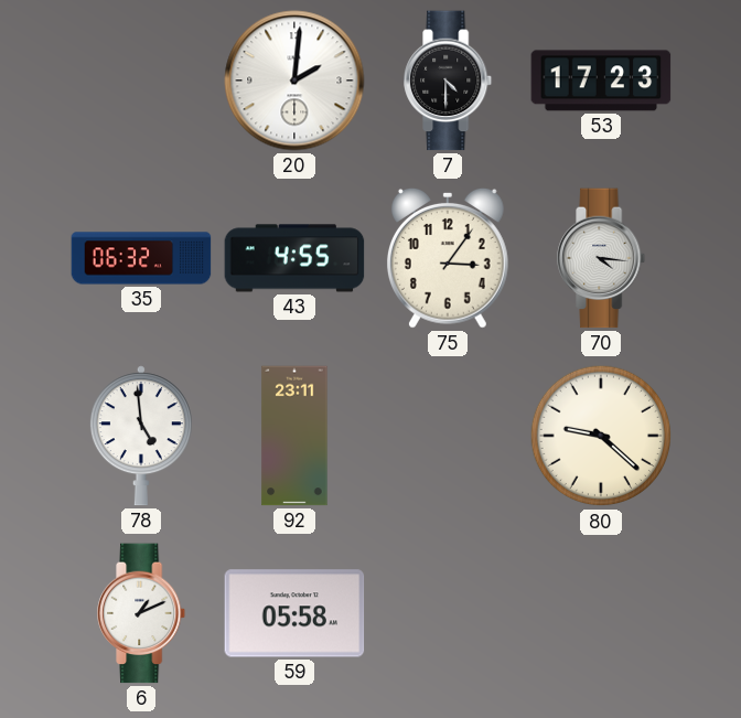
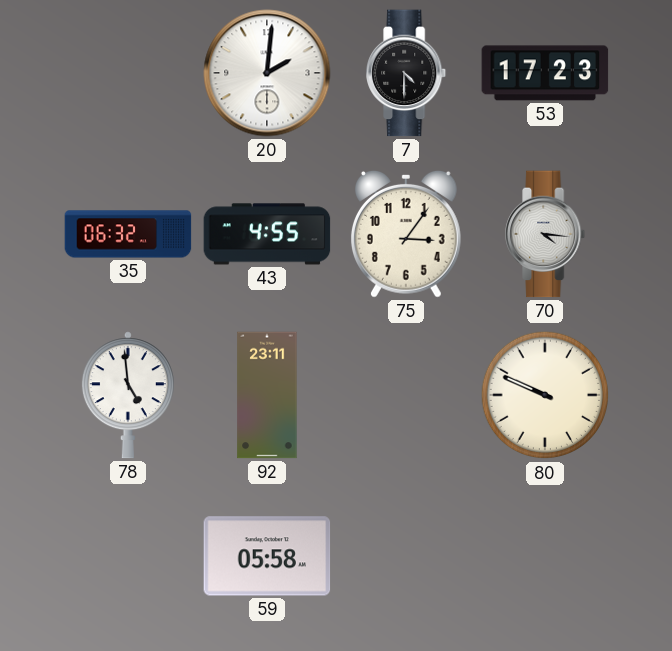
80: 9:22 -> 9:49 (545, 395)
6: 1:11 -> none (142, 613)
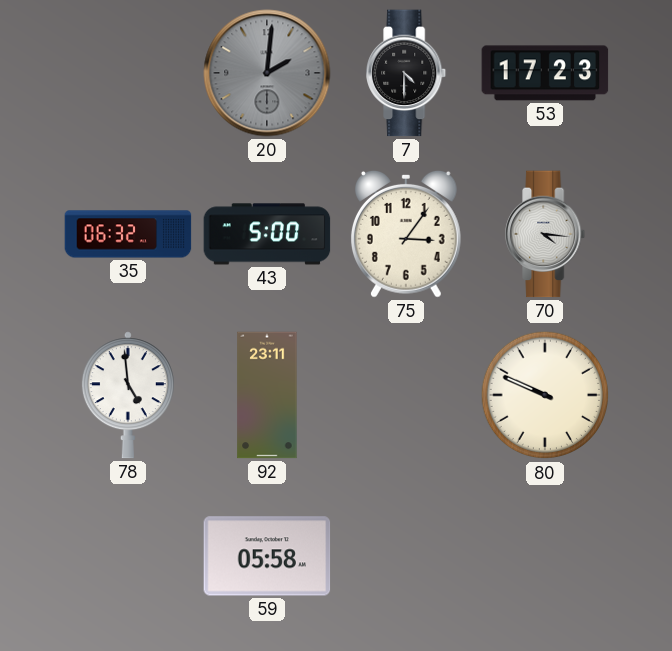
20 dial: white -> grey (267, 73)
43: 4:55 -> 5:00 (267, 234)
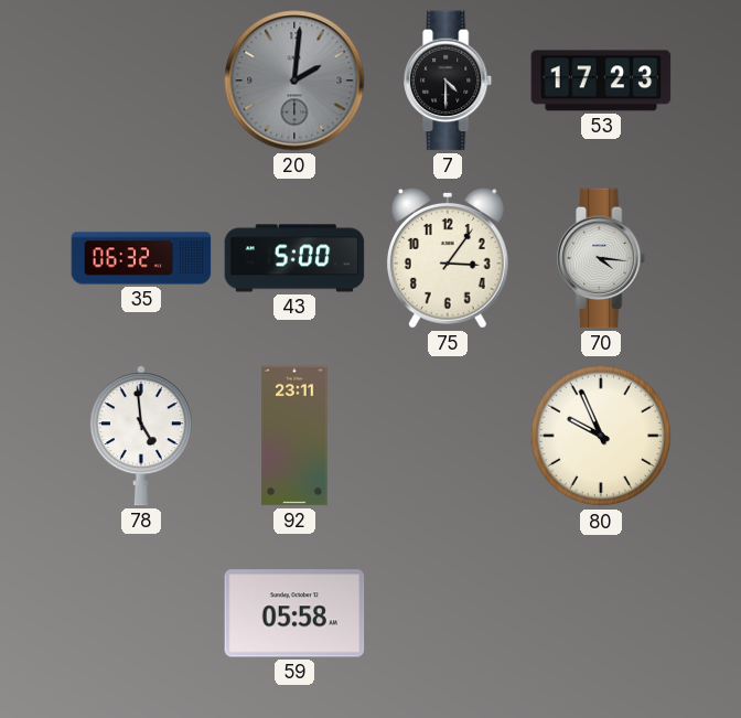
80: 9:49 -> 9:56 (601, 436)
